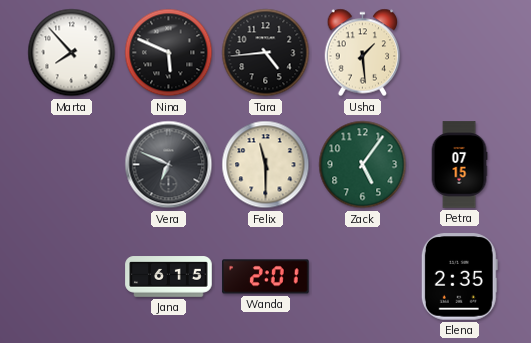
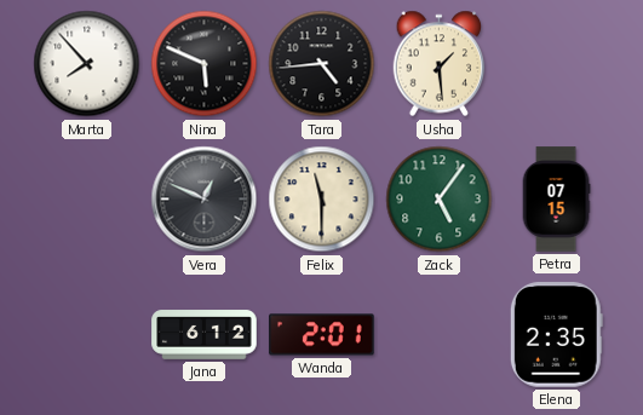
Vera: 6:49 -> 12:49 (205, 200)
Jana: 6:15 -> 6:12 (205, 335)
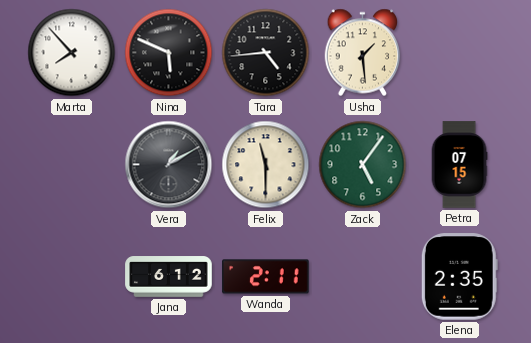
Vera: 12:49 -> 1:10 (169, 165)
Wanda: 2:01 -> 2:11 (266, 277)
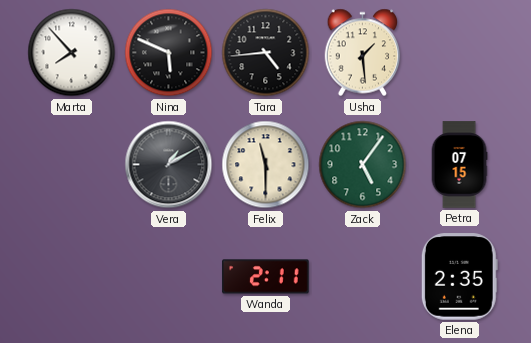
Jana: 6:12 -> none (169, 277)
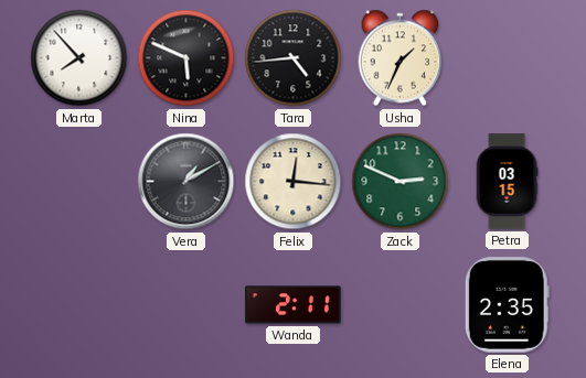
Usha: 1:29 -> 1:34 (401, 58)
Felix: 11:30 -> 12:16 (294, 182)
Zack: 5:06 -> 2:49 (401, 182)
Petra: 07:15 -> 03:15 (507, 182)
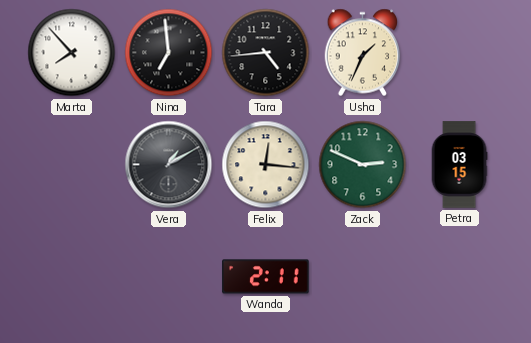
Nina: 5:49 -> 6:59 (169, 53)
Elena: 2:35 -> none (507, 305)
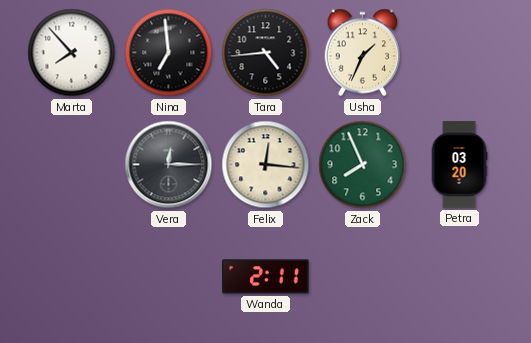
Vera: 1:10 -> 12:15 (169, 165)
Zack: 2:49 -> 7:56 (363, 165)
Petra: 03:15 -> 03:20 (459, 165)
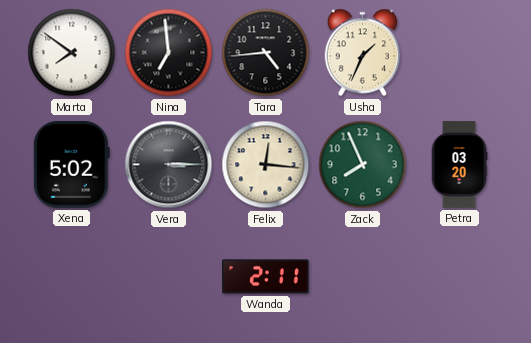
Marta: 7:53 -> 7:51 (72, 53)
Xena: none -> 5:02 (71, 165)
Vera: 12:15 -> 3:15 (169, 165)
